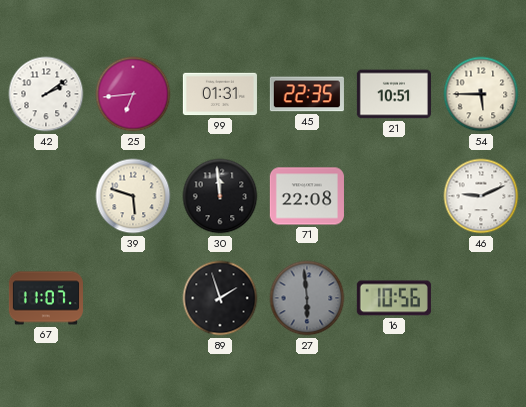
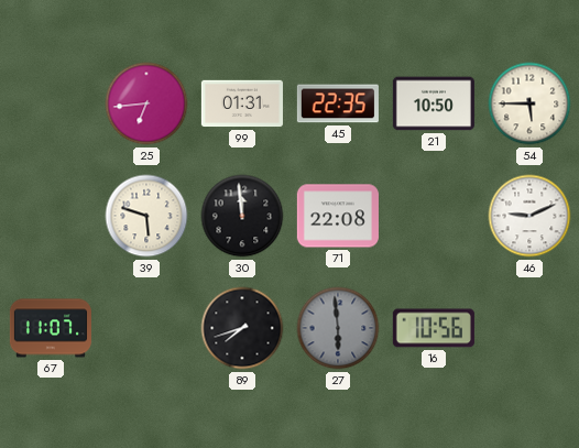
42: 2:09 -> none (46, 94)
21: 10:51 -> 10:50 (434, 103)
89: 1:57 -> 7:42 (242, 328)
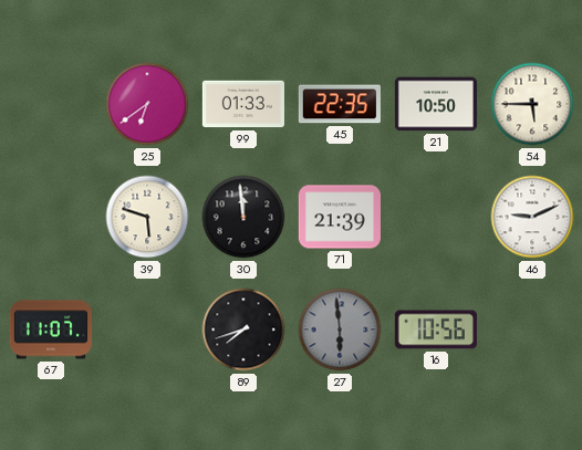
25: 6:44 -> 6:39 (147, 104)
99: 01:31 -> 01:33 (243, 104)
71: 22:08 -> 21:39 (340, 217)
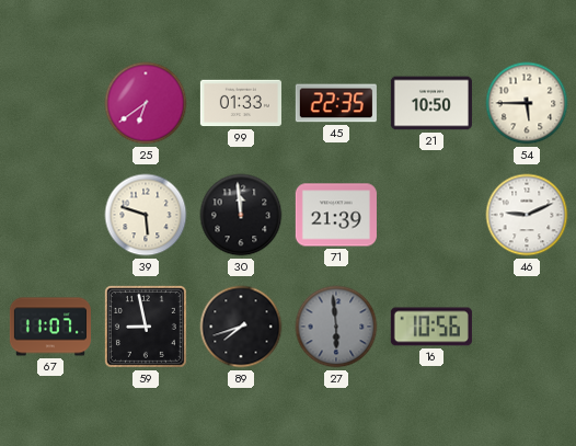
59: none -> 8:58 (146, 327)
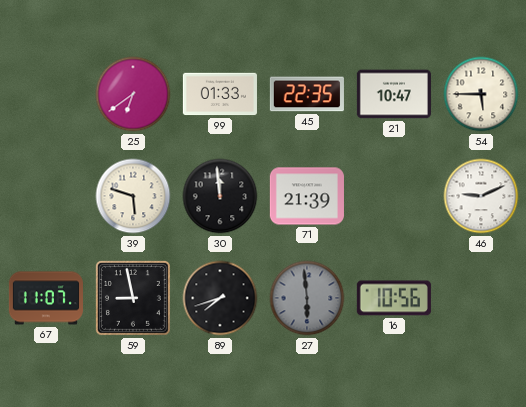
21: 10:50 -> 10:47 (394, 94)
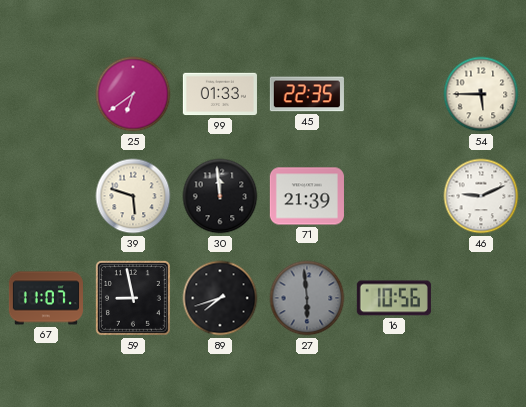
21: 10:47 -> none (394, 94)
